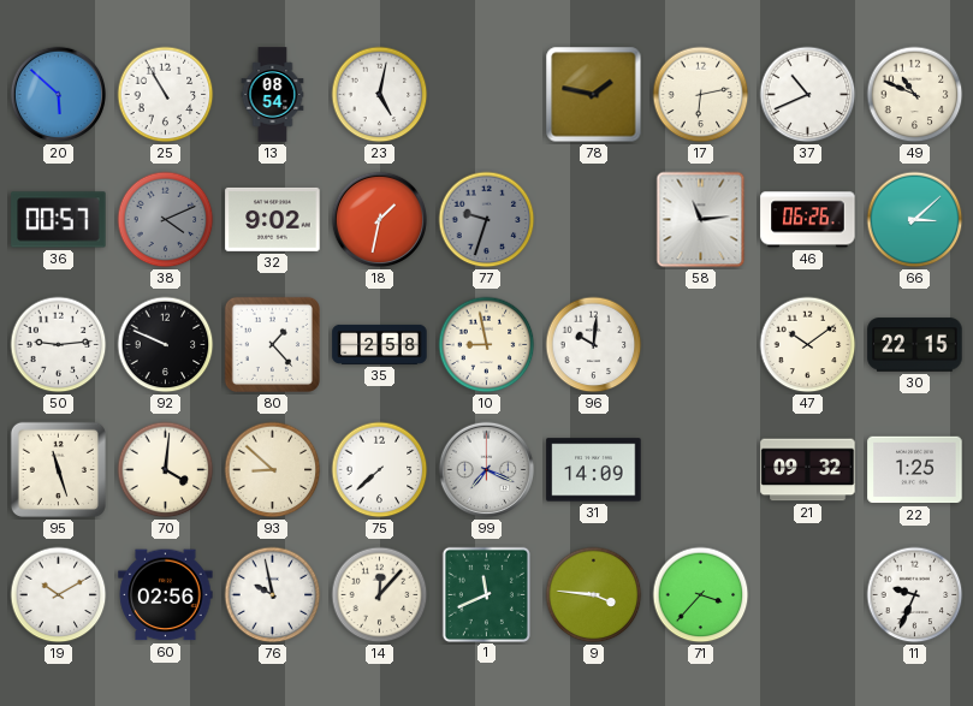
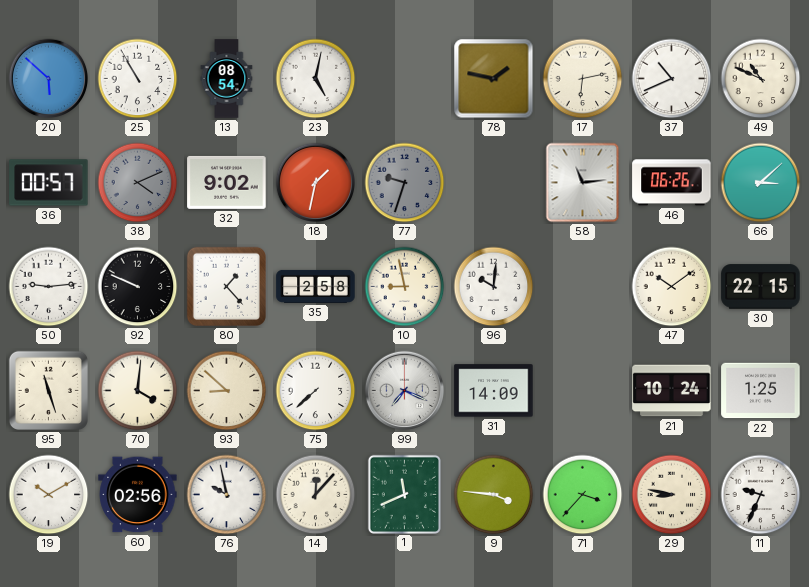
21: 09:32 -> 10:24 (672, 391)
29: none -> 8:47 (672, 495)
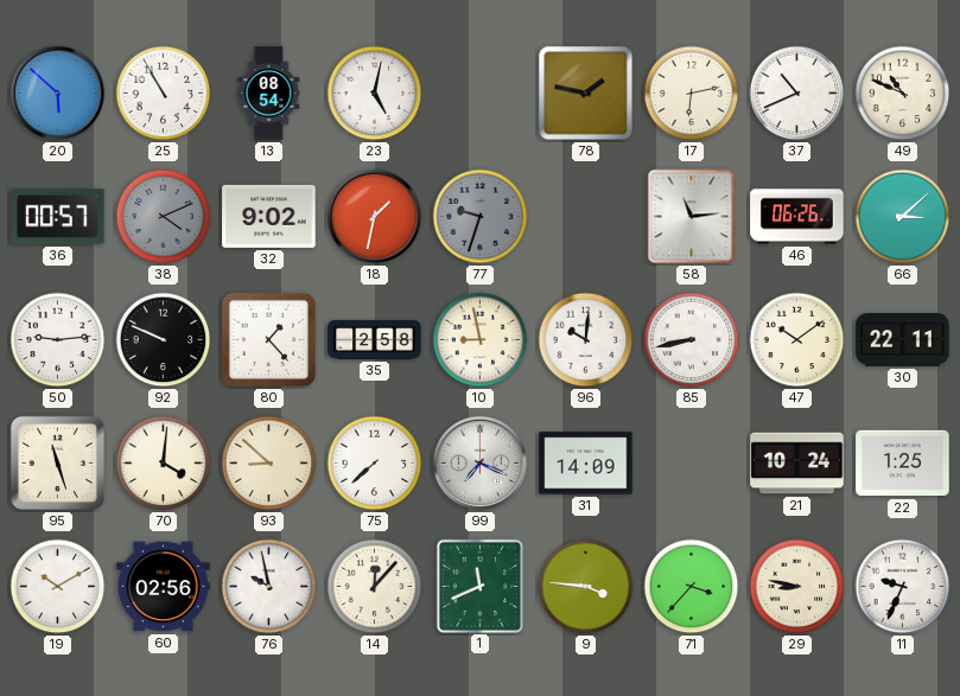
85: none -> 8:43 (692, 340)
30: 22:15 -> 22:11 (903, 340)
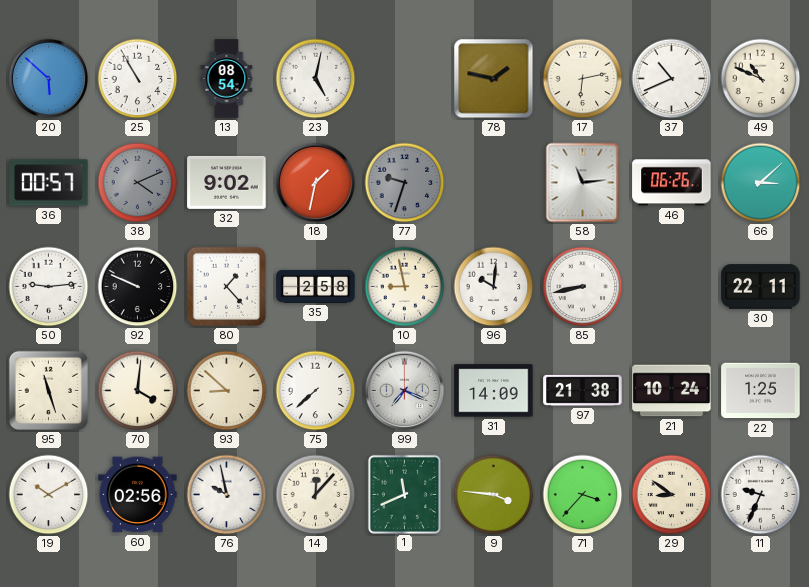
47: 10:09 -> none (797, 340)
97: none -> 21:38 (583, 390)
29: 8:47 -> 8:51 (672, 495)
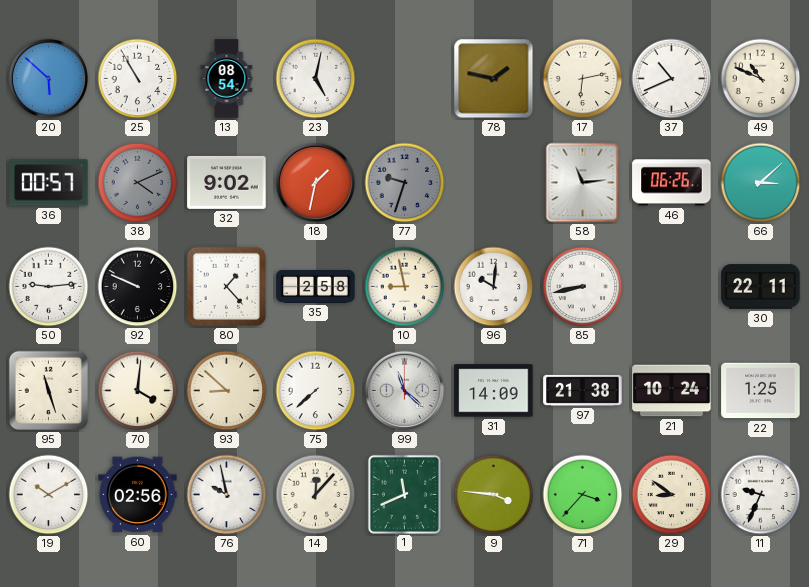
99: 7:19 -> 11:22 (405, 391)
